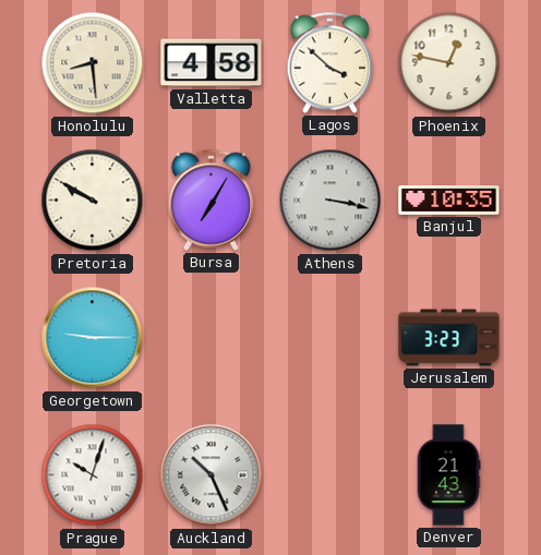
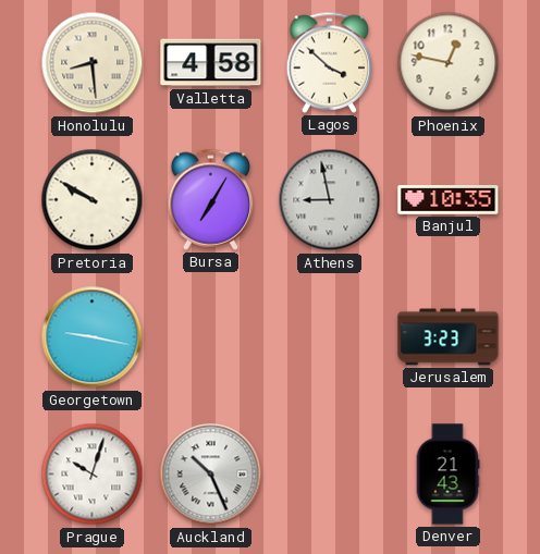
Athens: 3:17 -> 8:58 (330, 200)
Georgetown: 9:15 -> 9:17 (93, 337)
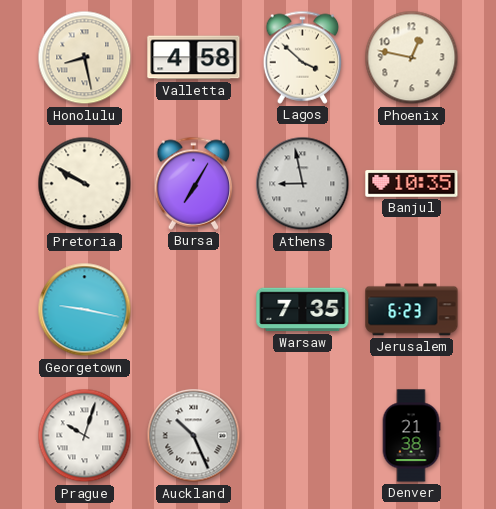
Honolulu: 8:29 -> 8:28 (85, 58)
Warsaw: none -> 7:35 (303, 310)
Jerusalem: 3:23 -> 6:23 (412, 310)
Denver: 21:43 -> 21:38 (411, 436)
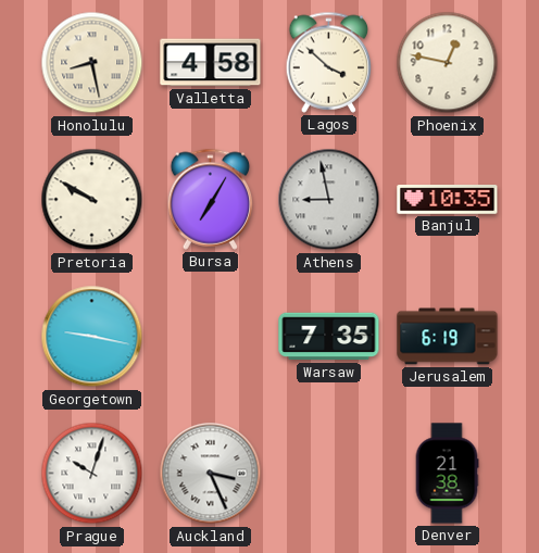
Jerusalem: 6:23 -> 6:19 (448, 337)
Auckland: 10:26 -> 3:26 (211, 474)
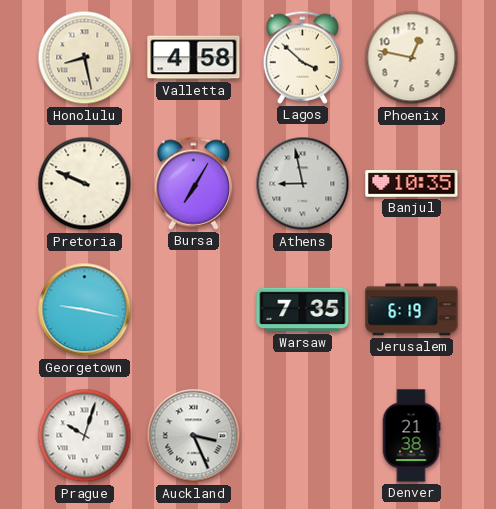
Pretoria: 9:50 -> 9:49 (85, 184)
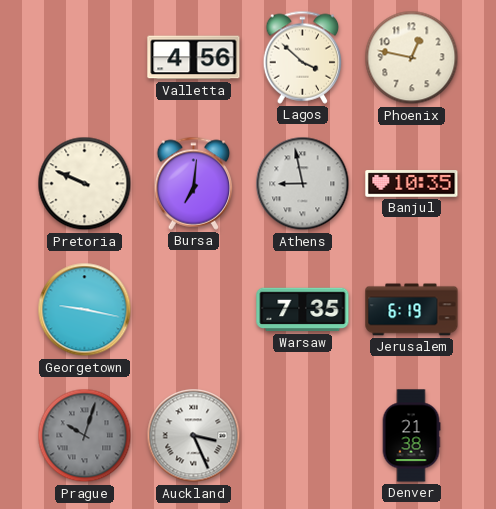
Honolulu: 8:28 -> none (85, 58)
Valletta: 4:58 -> 4:56 (194, 58)
Bursa: 7:05 -> 7:01 (194, 183)
Prague dial: white -> grey (85, 436)
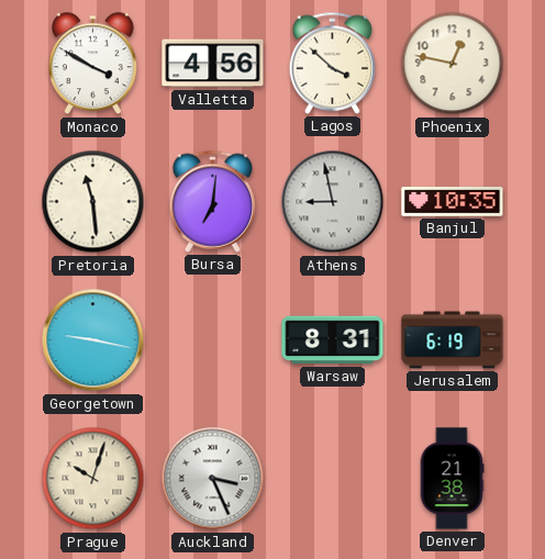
Monaco: none -> 3:50 (92, 64)
Pretoria: 9:49 -> 11:29 (93, 202)
Warsaw: 7:35 -> 8:31 (333, 340)
Prague dial: grey -> cream (93, 479)
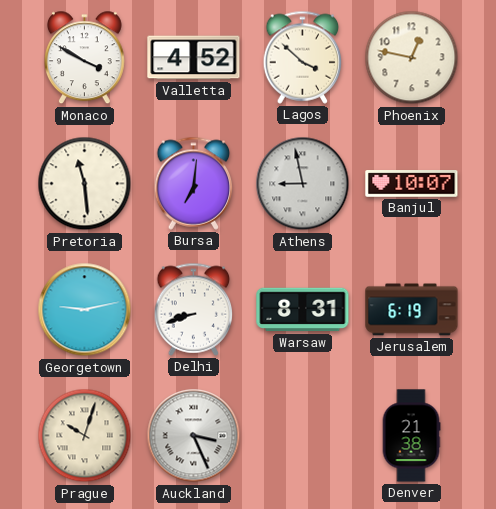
Valletta: 4:56 -> 4:52 (194, 58)
Banjul: 10:35 -> 10:07 (412, 184)
Georgetown: 9:17 -> 9:13 (85, 310)
Delhi: none -> 8:42 (194, 309)
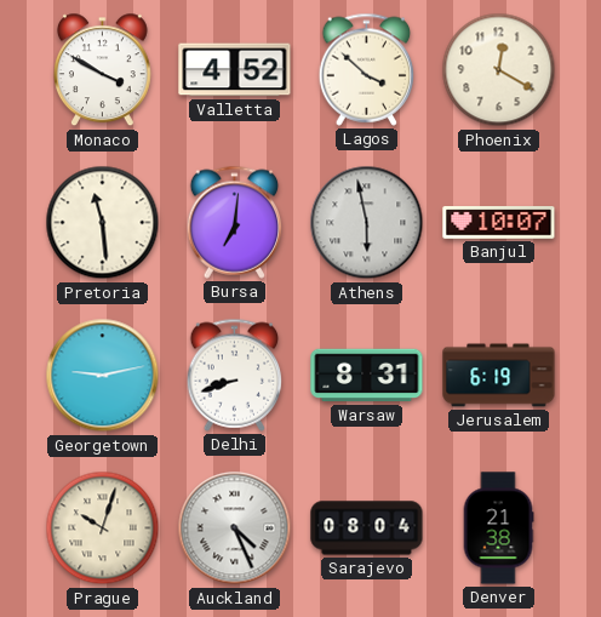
Phoenix: 12:47 -> 12:20 (499, 70)
Athens: 8:58 -> 5:58 (367, 223)
Auckland: 3:26 -> 4:26 (235, 529)
Sarajevo: none -> 08:04 (367, 529)
